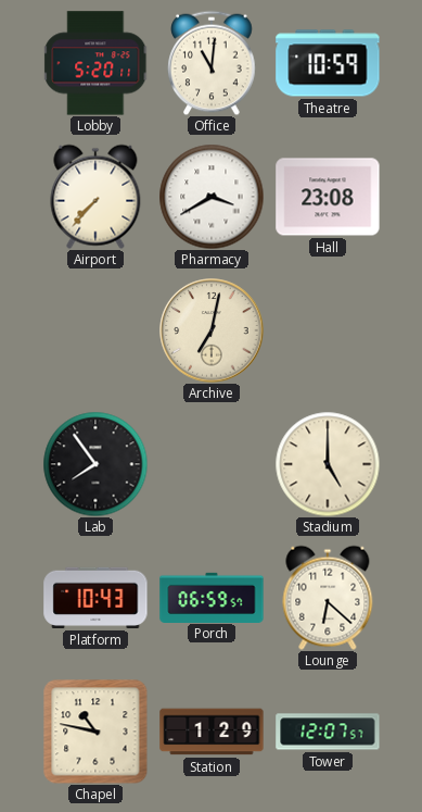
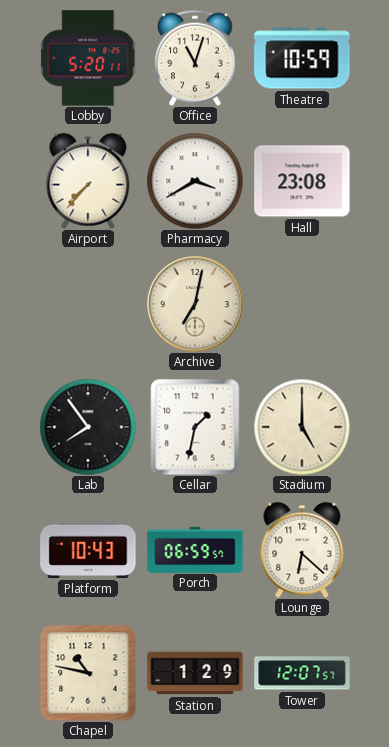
Office: 11:01 -> 11:03 (195, 58)
Cellar: none -> 1:32 (195, 427)
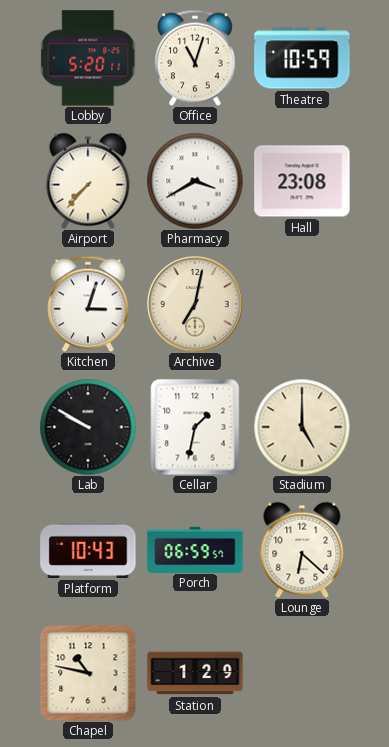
Kitchen: none -> 3:03 (88, 304)
Lab: 7:54 -> 9:50 (88, 427)
Tower: 12:07 -> none (302, 673)
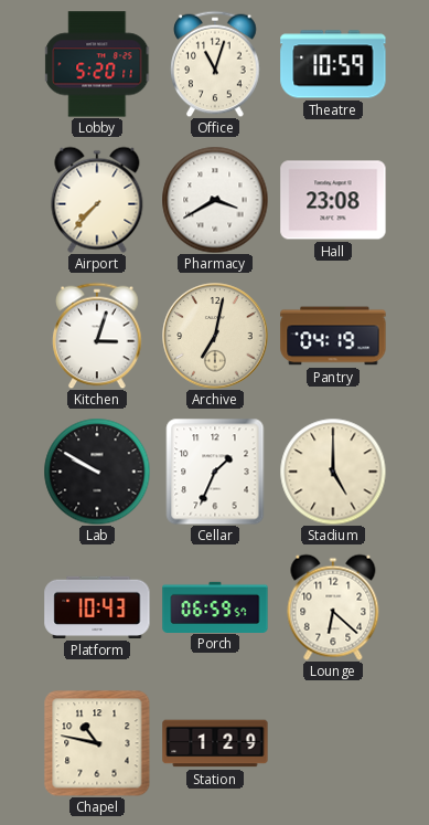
Pantry: none -> 04:19 (333, 336)
Cellar: 1:32 -> 1:34 (215, 472)
